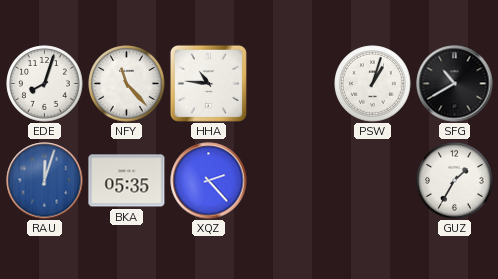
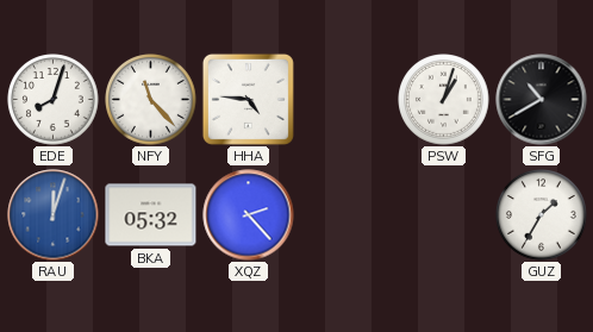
HHA: 10:46 -> 4:46 (248, 99)
BKA: 05:35 -> 05:32 (151, 215)
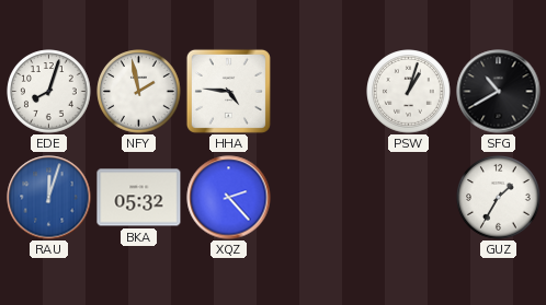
NFY: 11:23 -> 1:58 (139, 92)
